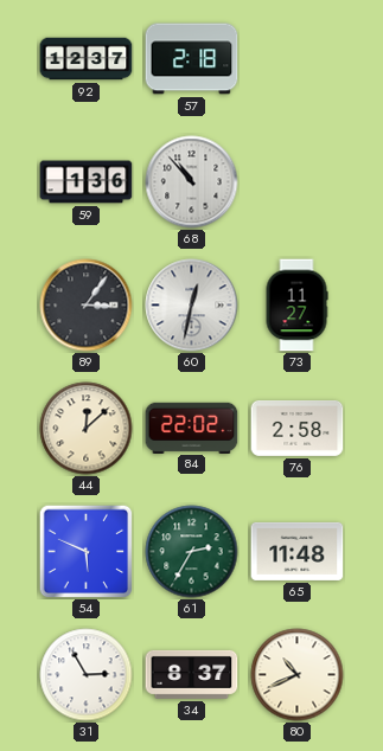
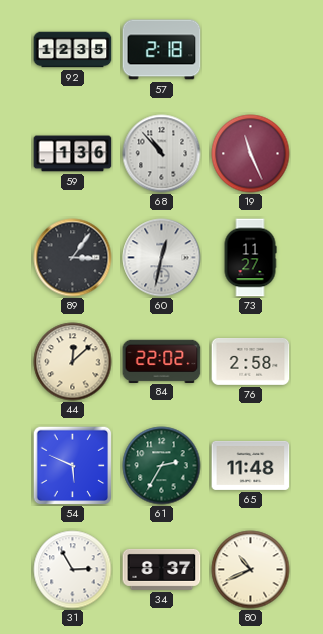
92: 12:37 -> 12:35 (73, 50)
19: none -> 11:26 (251, 154)
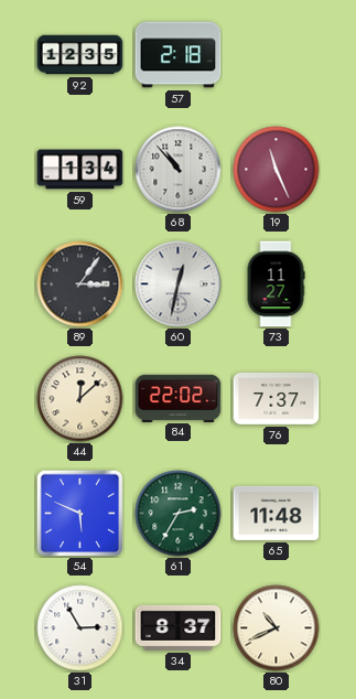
59: 1:36 -> 1:34 (80, 170)
76: 2:58 -> 7:37 (277, 399)
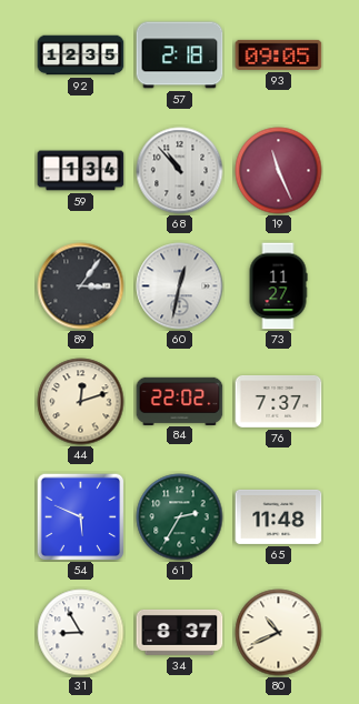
93: none -> 09:05 (279, 54)
44: 12:08 -> 12:12 (81, 402)
31: 2:55 -> 8:55 (81, 633)
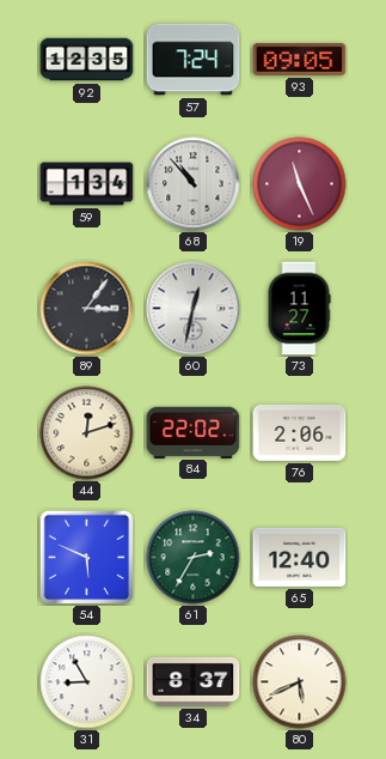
57: 2:18 -> 7:24 (194, 60)
76: 7:37 -> 2:06 (300, 433)
65: 11:48 -> 12:40 (300, 557)
80: 10:41 -> 5:41 (300, 682)
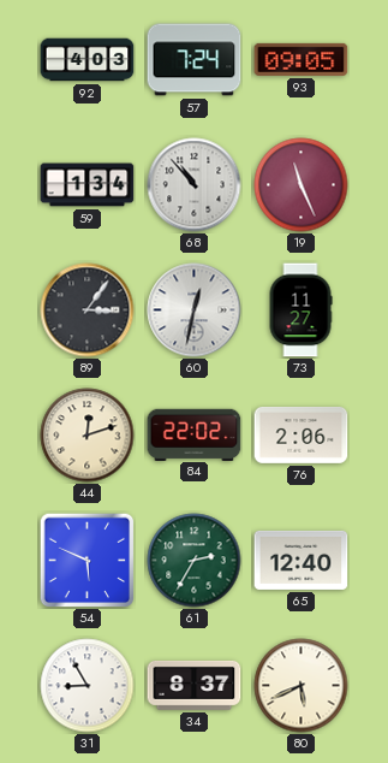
92: 12:35 -> 4:03 (88, 60)
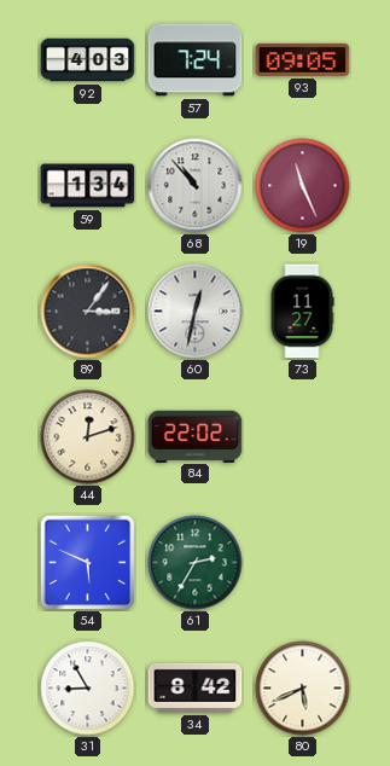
76: 2:06 -> none (302, 436)
65: 12:40 -> none (302, 560)
34: 8:37 -> 8:42 (196, 687)
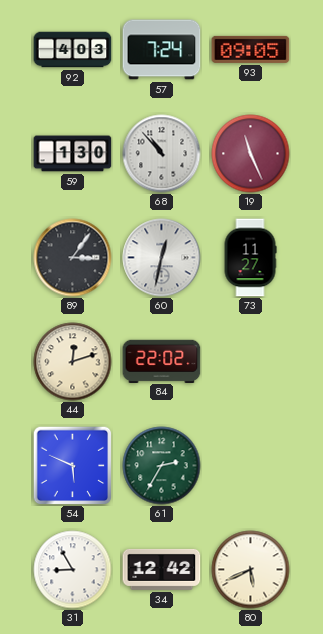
59: 1:34 -> 1:30 (73, 154)
34: 8:42 -> 12:42 (162, 569)
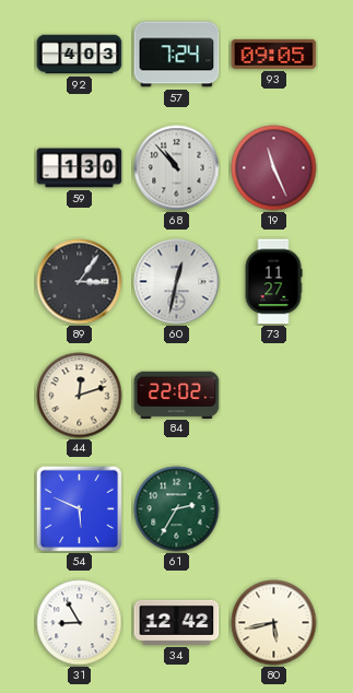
80: 5:41 -> 5:43 (274, 623)
